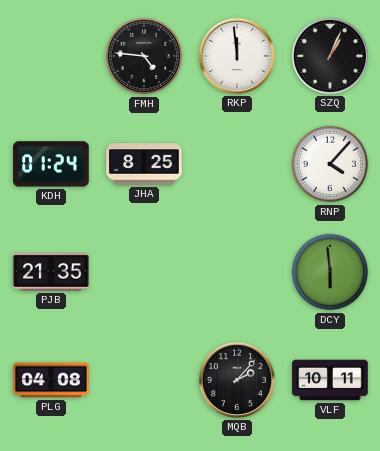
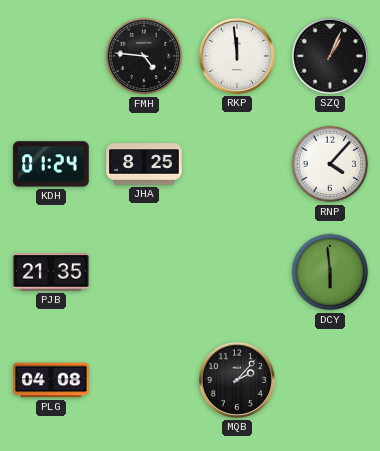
VLF: 10:11 -> none (330, 380)
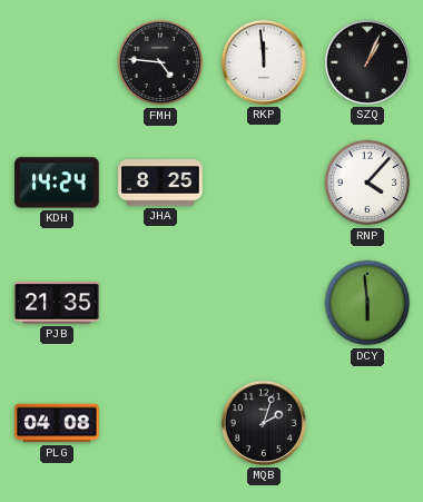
KDH: 01:24 -> 14:24 (57, 183)
MQB: 2:07 -> 2:03 (264, 423)
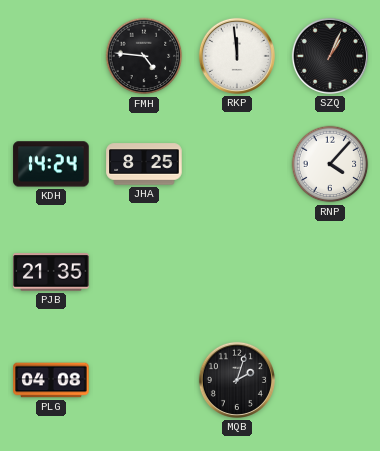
DCY: 5:59 -> none (367, 303)
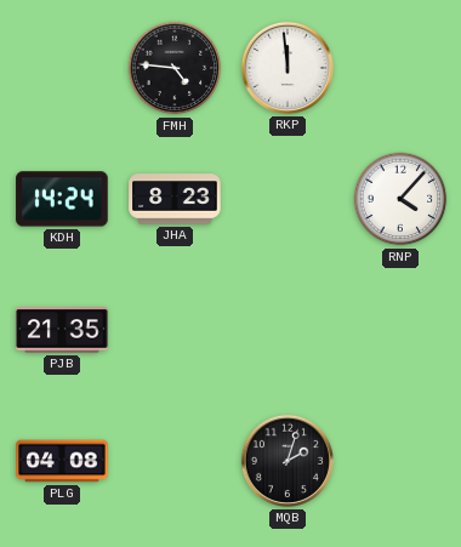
SZQ: 1:04 -> none (330, 56)
JHA: 8:25 -> 8:23 (175, 199)
